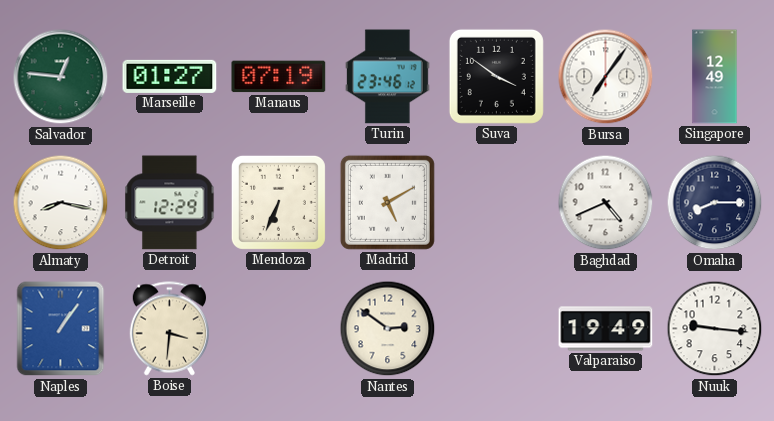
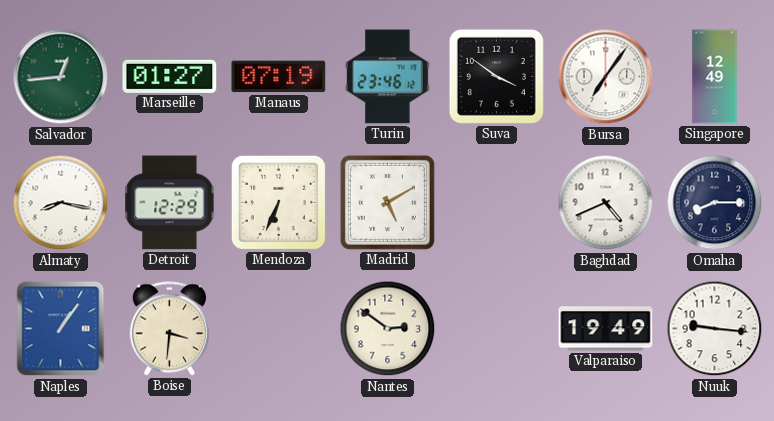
Salvador: 12:46 -> 12:44 (61, 77)
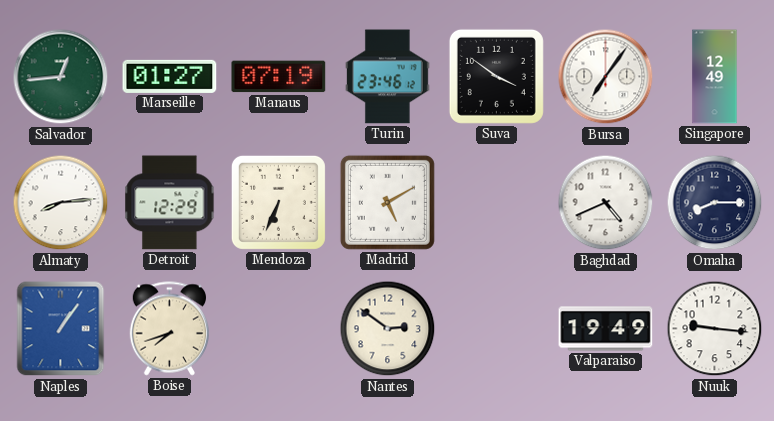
Almaty: 8:17 -> 8:14 (61, 203)
Boise: 3:31 -> 7:42 (169, 329)
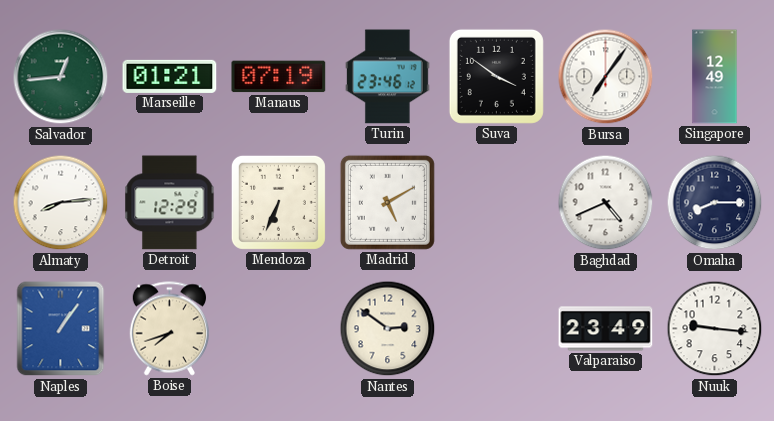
Marseille: 01:27 -> 01:21 (170, 76)
Valparaiso: 19:49 -> 23:49 (606, 329)
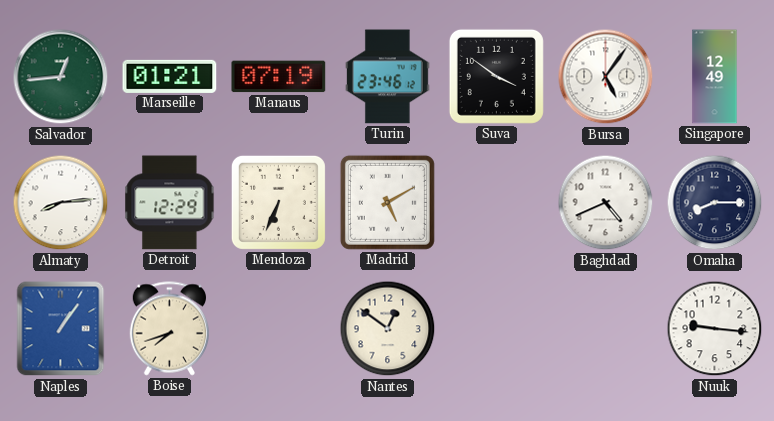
Bursa: 7:06 -> 5:06 (606, 77)
Nantes: 2:51 -> 12:51 (388, 329)
Valparaiso: 23:49 -> none (606, 329)
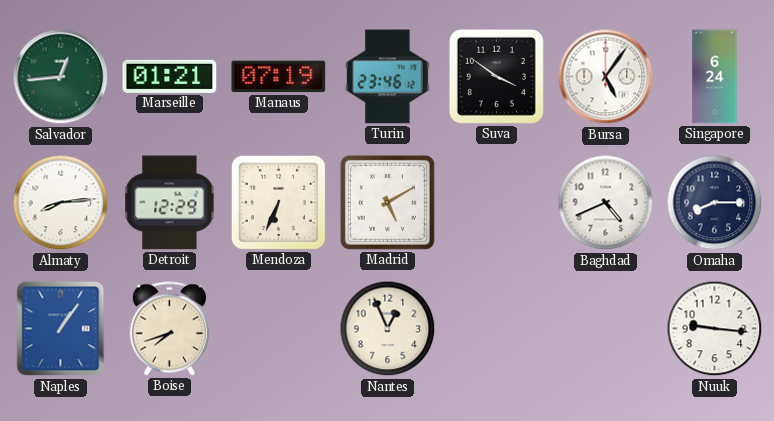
Singapore: 12:49 -> 6:24 (715, 77)
Nantes: 12:51 -> 12:56 (388, 329)
